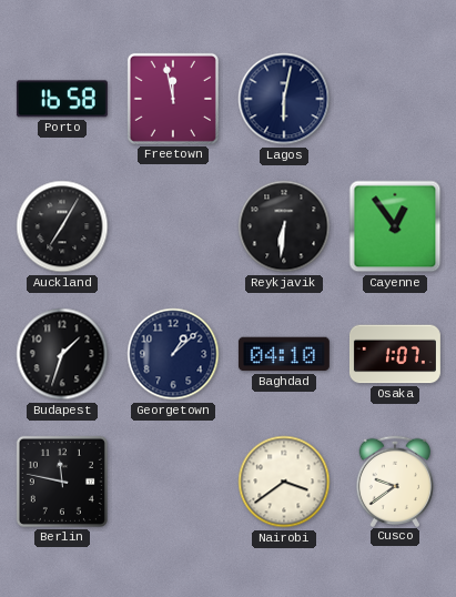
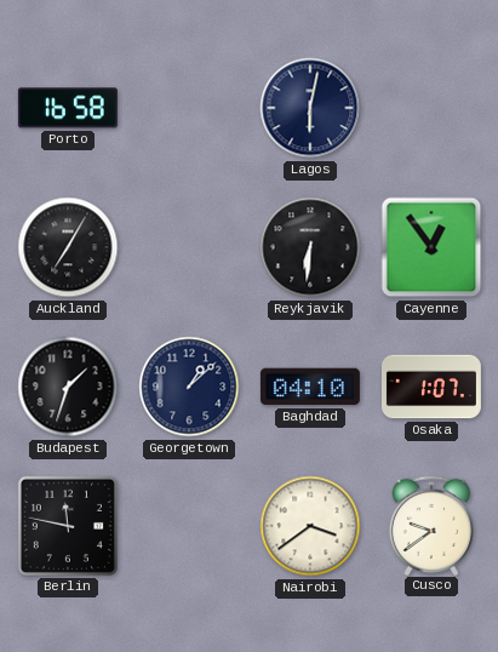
Freetown: 11:58 -> none (173, 99)
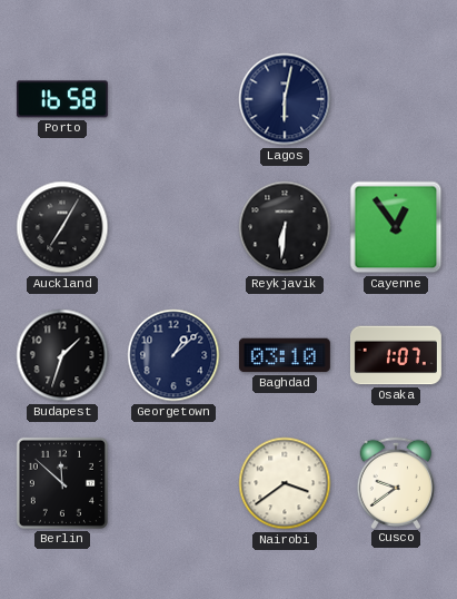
Baghdad: 04:10 -> 03:10 (285, 355)
Berlin: 11:47 -> 11:52 (62, 483)
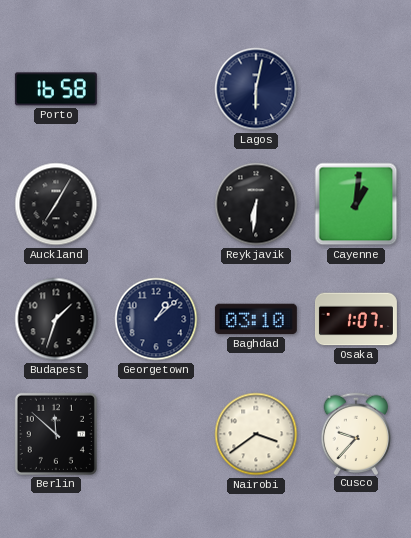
Cayenne: 12:54 -> 1:01 (356, 204)
Cusco: 9:39 -> 9:37 (356, 433)
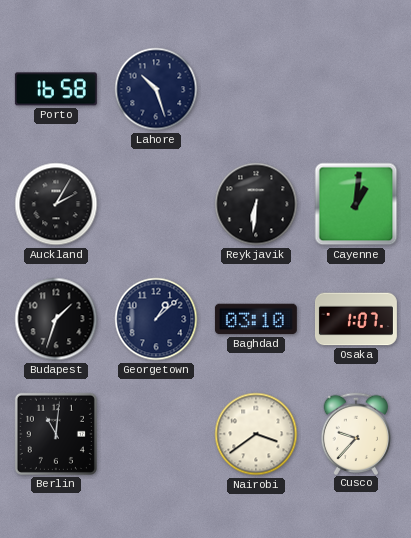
Lahore: none -> 10:27 (156, 89)
Lagos: 6:02 -> none (256, 89)
Auckland: 7:05 -> 2:05 (56, 204)
Berlin: 11:52 -> 11:01 (56, 434)
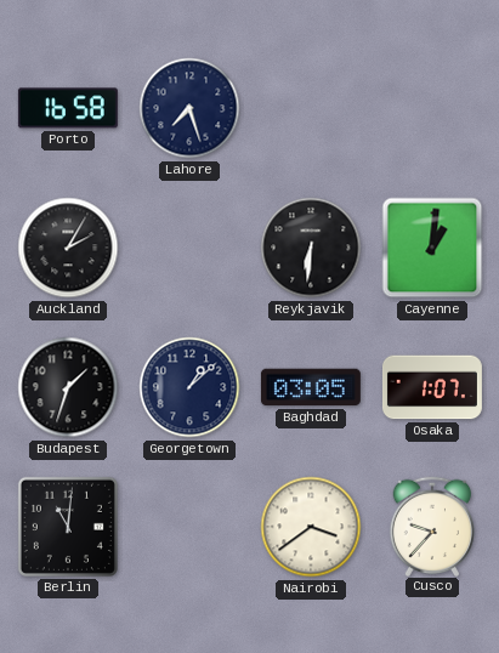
Lahore: 10:27 -> 7:27 (189, 108)
Baghdad: 03:10 -> 03:05 (311, 387)
